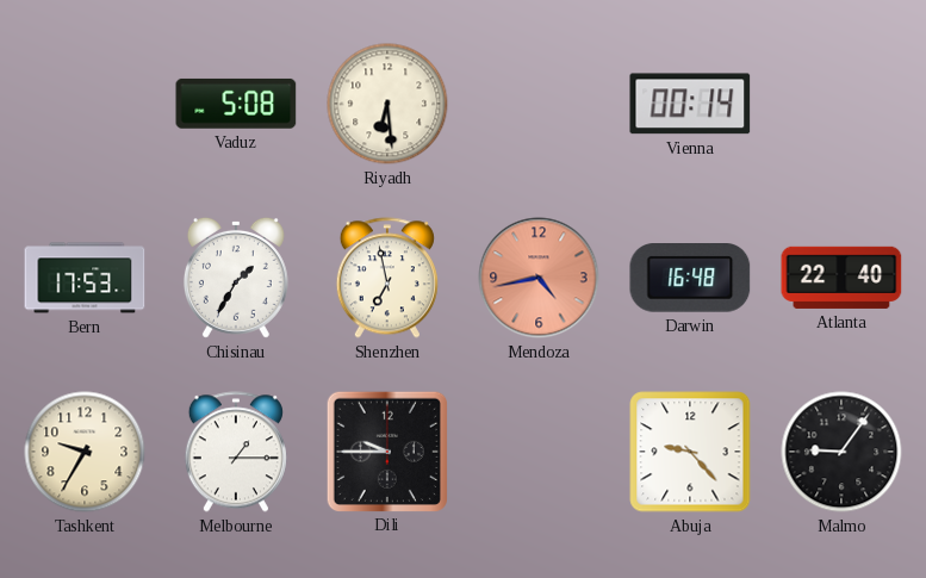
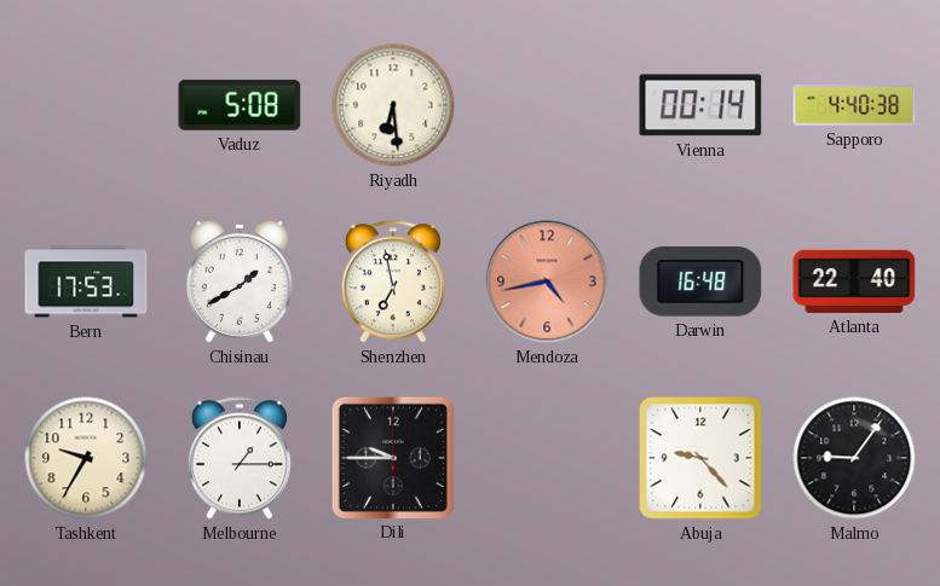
Sapporo: none -> 4:40 (854, 106)
Chisinau: 1:35 -> 1:40 (240, 282)
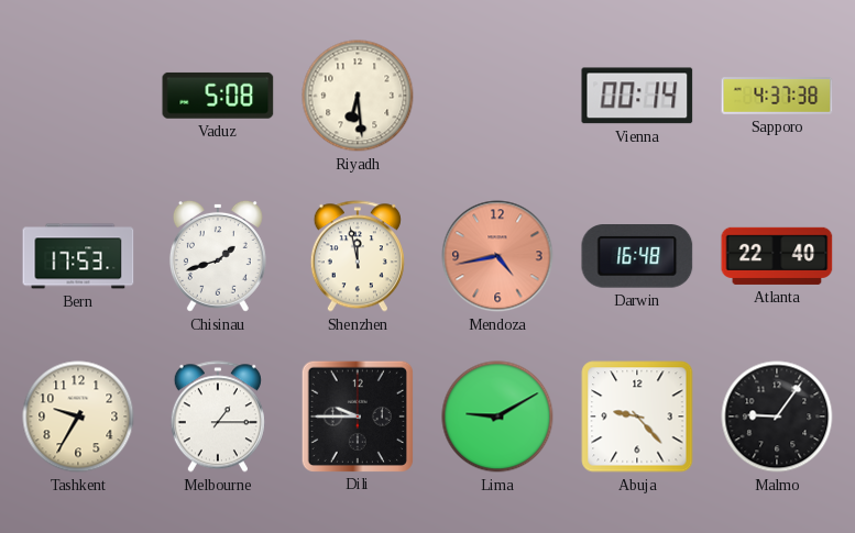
Sapporo: 4:40 -> 4:37 (777, 97)
Chisinau: 1:40 -> 1:42 (218, 256)
Shenzhen: 6:58 -> 11:58 (358, 256)
Lima: none -> 9:10 (497, 417)
